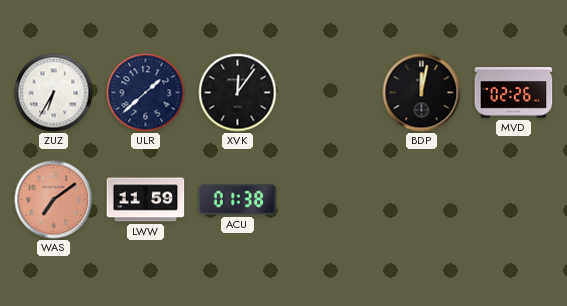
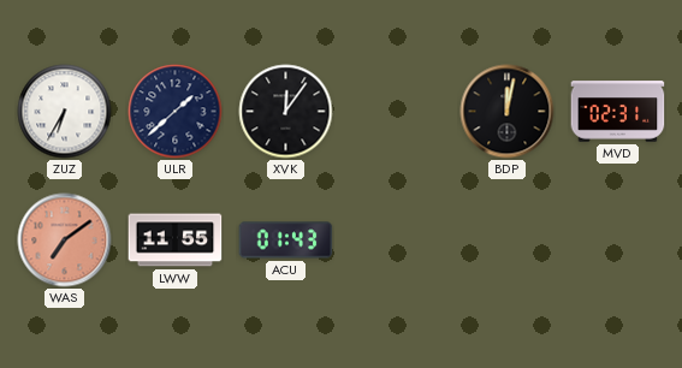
MVD: 02:26 -> 02:31 (618, 112)
LWW: 11:59 -> 11:55 (176, 241)
ACU: 01:38 -> 01:43 (286, 241)
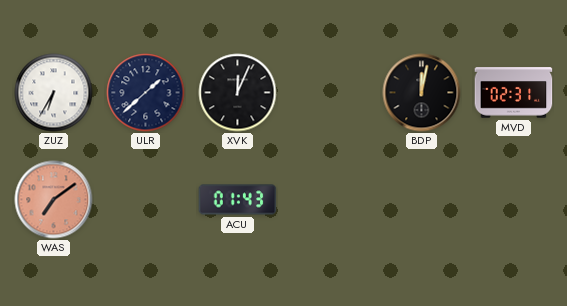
XVK: 12:06 -> 12:04 (238, 93)
LWW: 11:55 -> none (176, 241)
